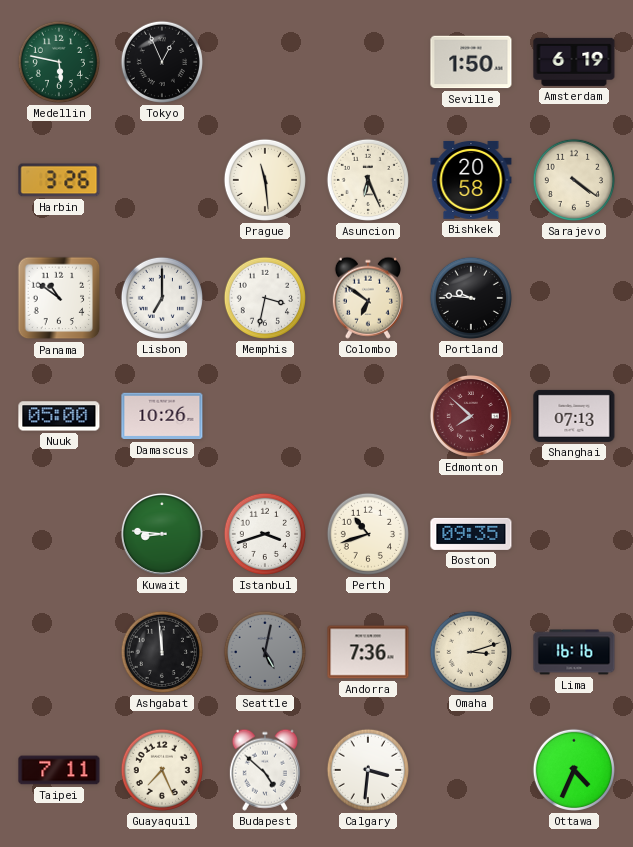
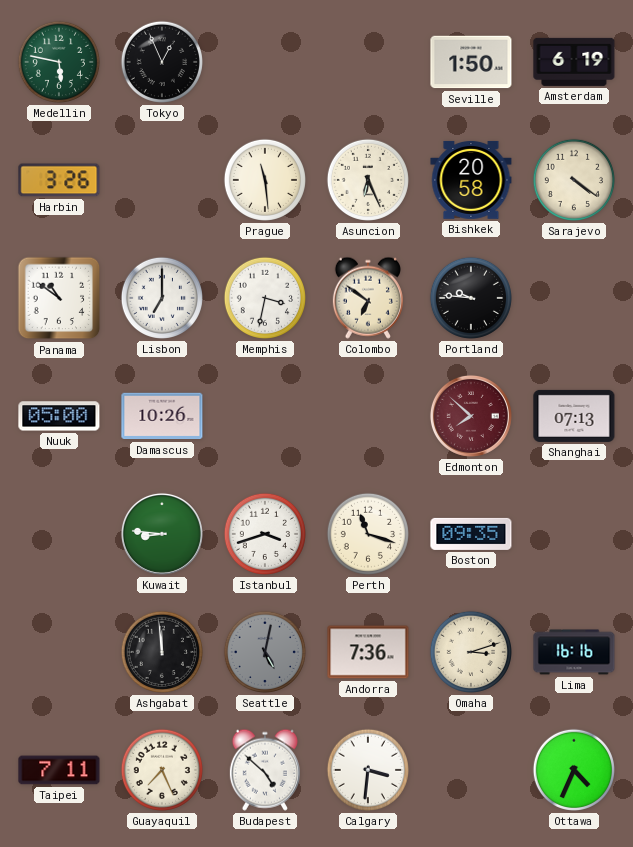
Perth: 10:42 -> 11:18 (368, 534)
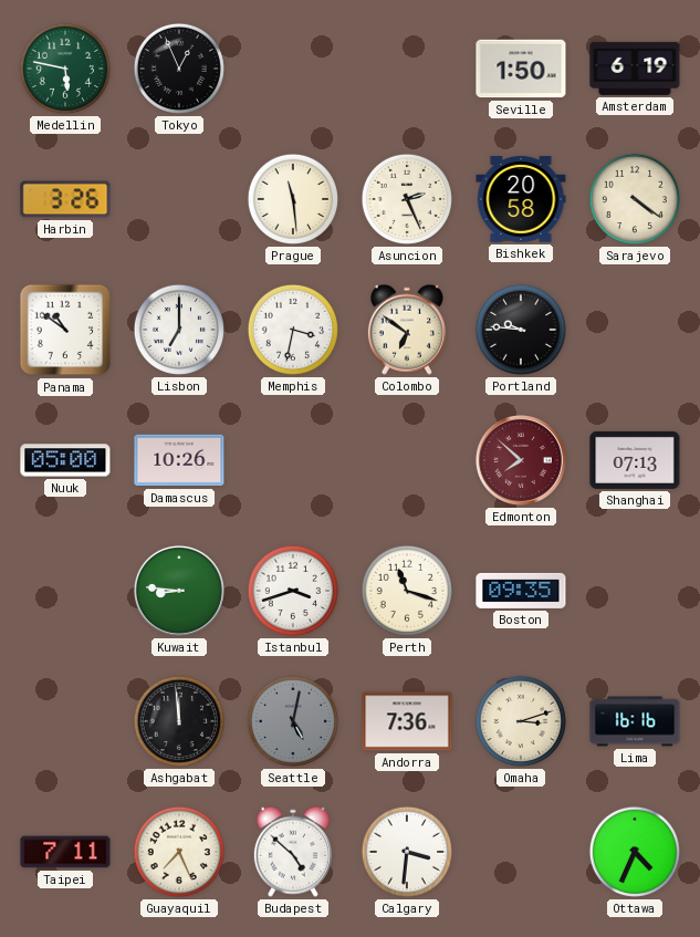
Asuncion: 6:26 -> 2:26 (407, 199)
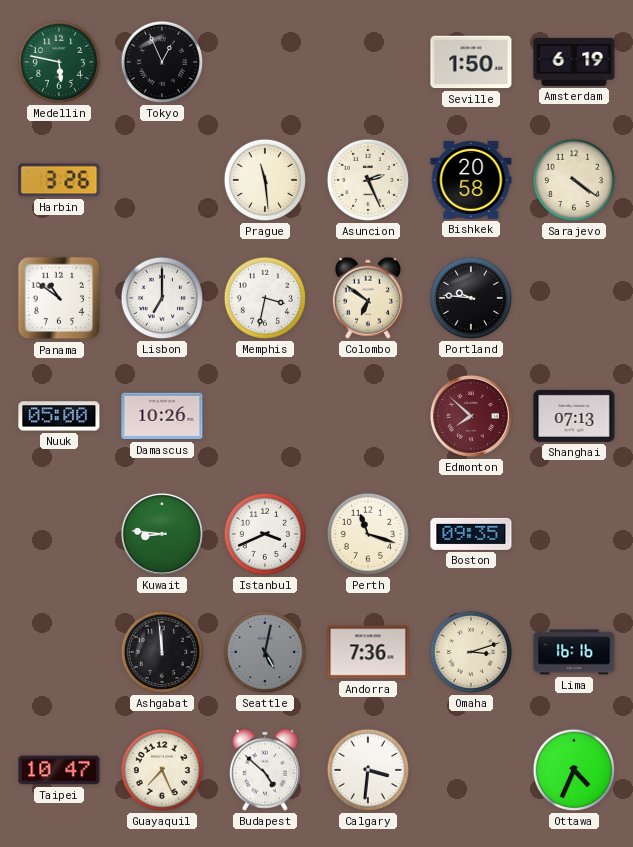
Istanbul: 3:42 -> 3:41 (265, 534)
Taipei: 7:11 -> 10:47 (59, 770)
